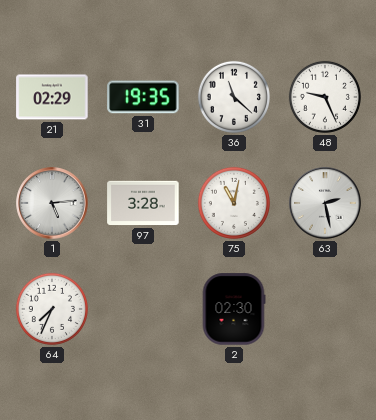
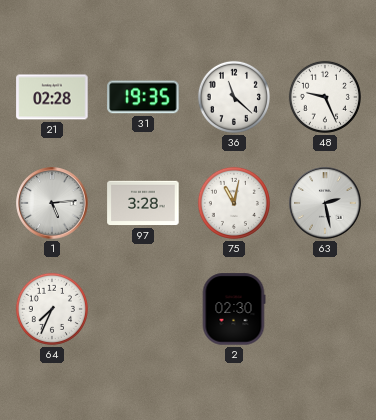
21: 02:29 -> 02:28 (52, 97)
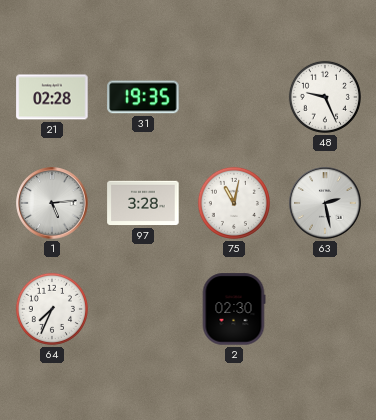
36: 11:22 -> none (234, 97)
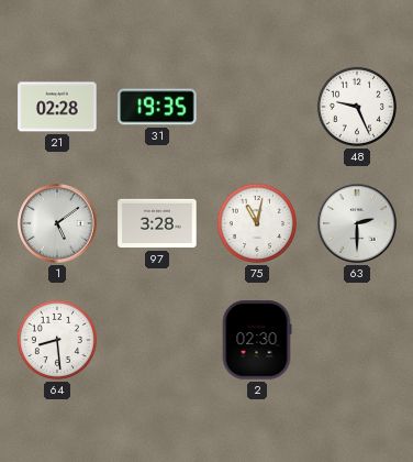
1: 5:14 -> 5:09 (57, 223)
63: 2:28 -> 2:30 (357, 223)
64: 7:34 -> 8:29 (57, 340)
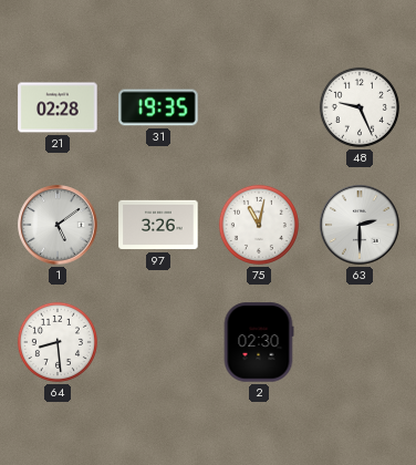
97: 3:28 -> 3:26 (158, 225)
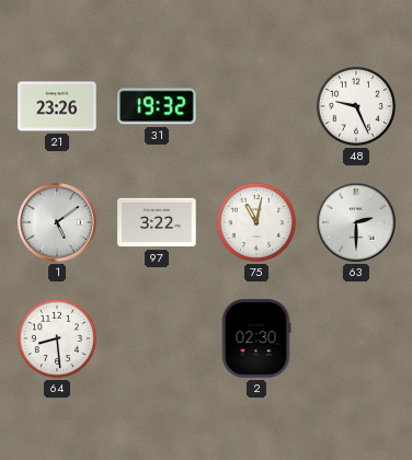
21: 02:28 -> 23:26 (57, 106)
31: 19:35 -> 19:32 (157, 106)
97: 3:26 -> 3:22 (157, 222)
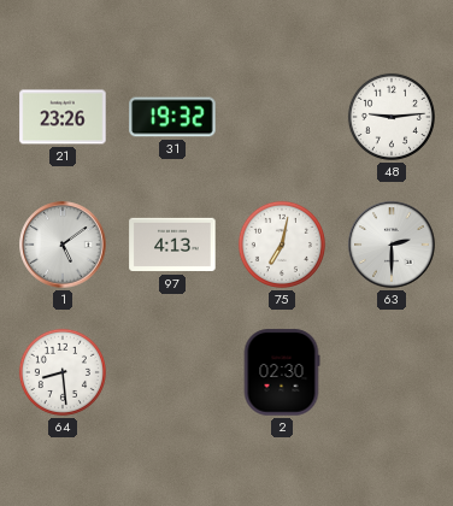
48: 9:26 -> 9:14 (392, 117)
97: 3:22 -> 4:13 (172, 245)
75: 11:02 -> 7:02 (282, 245)
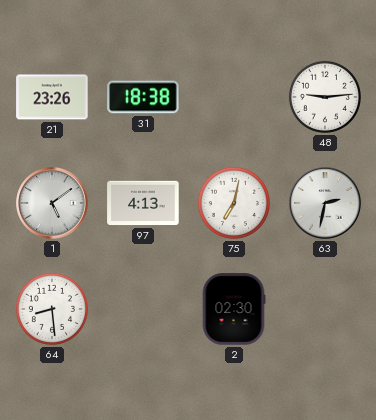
31: 19:32 -> 18:38 (143, 97)
63: 2:30 -> 2:32 (325, 203)
